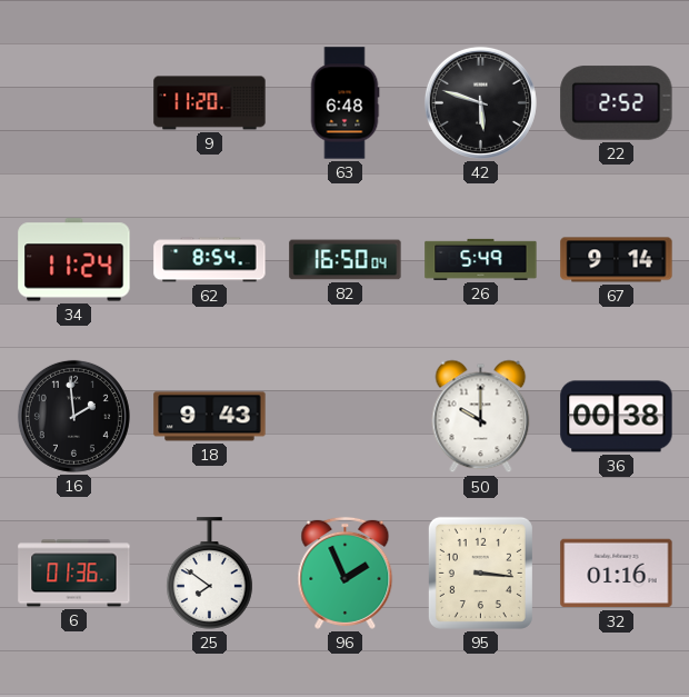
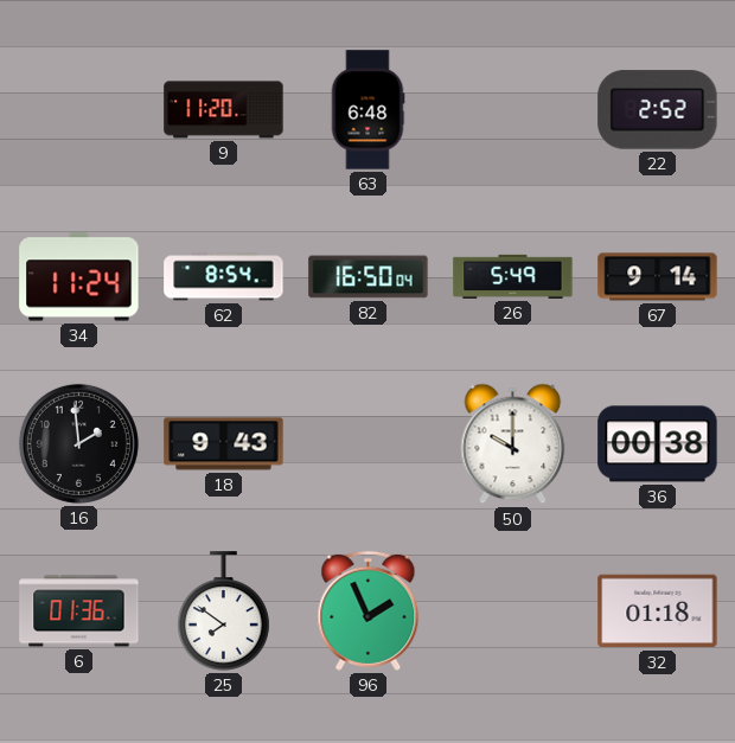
42: 5:48 -> none (480, 102)
95: 3:16 -> none (480, 572)
32: 01:16 -> 01:18 (658, 611)
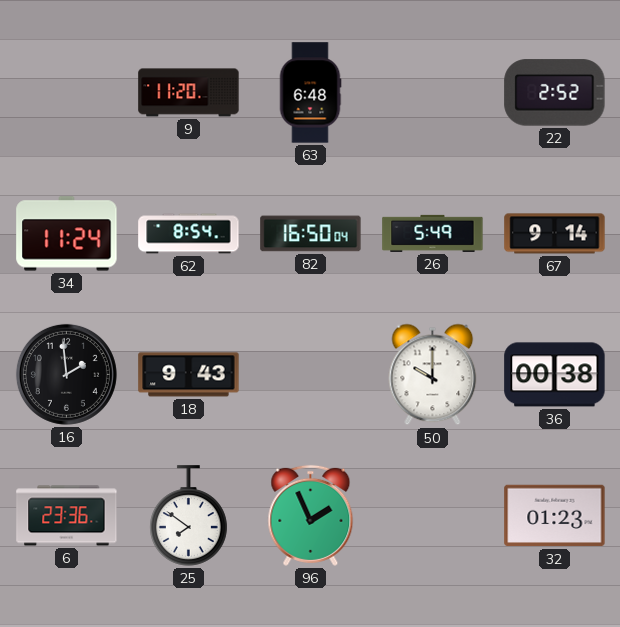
6: 01:36 -> 23:36 (67, 516)
32: 01:18 -> 01:23 (555, 516)
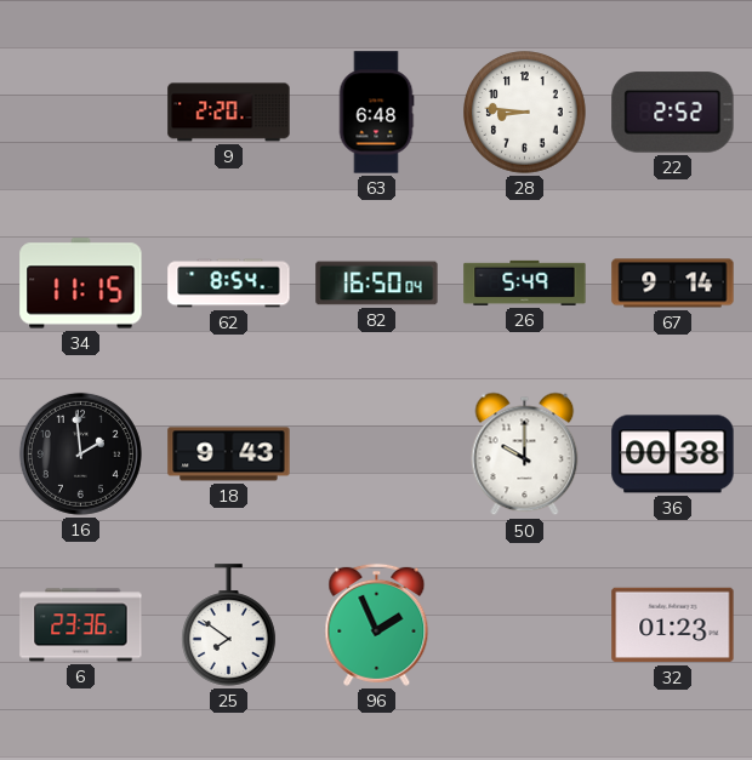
9: 11:20 -> 2:20 (229, 113)
28: none -> 8:46 (525, 113)
34: 11:24 -> 11:15 (81, 284)
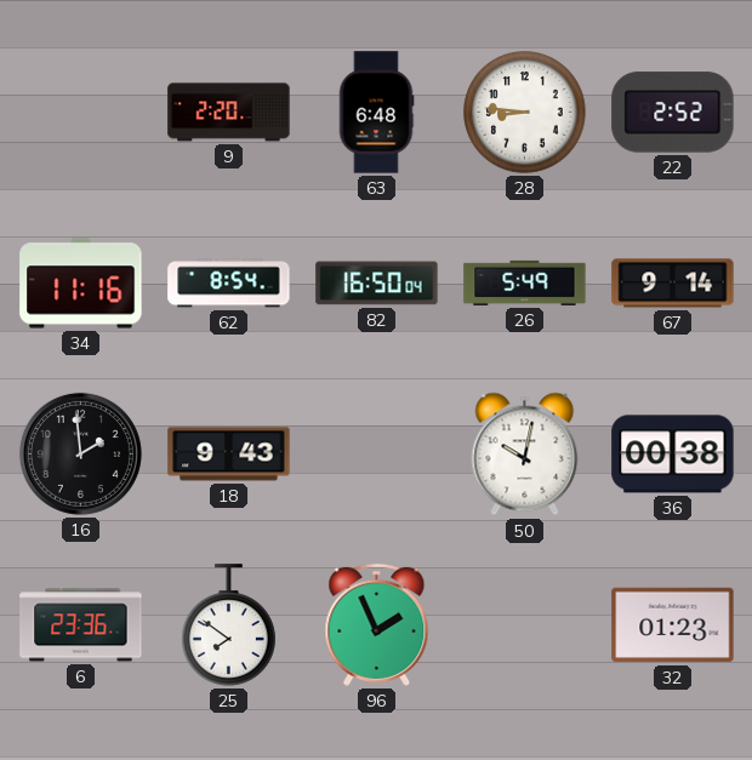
34: 11:15 -> 11:16 (81, 284)
50: 10:00 -> 10:02 (525, 455)
